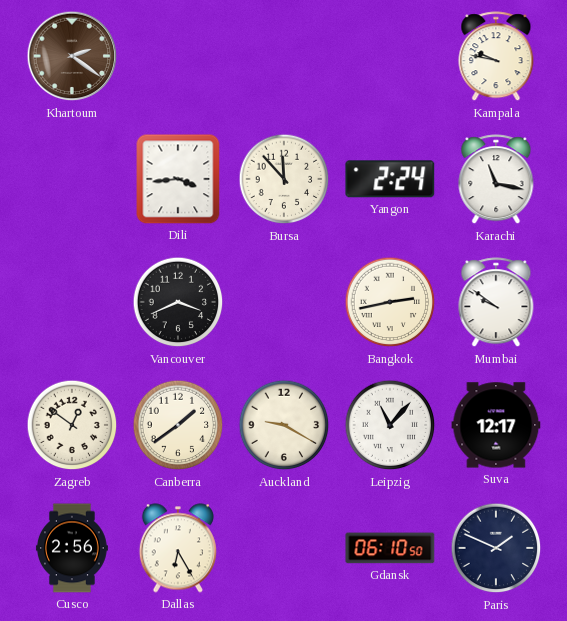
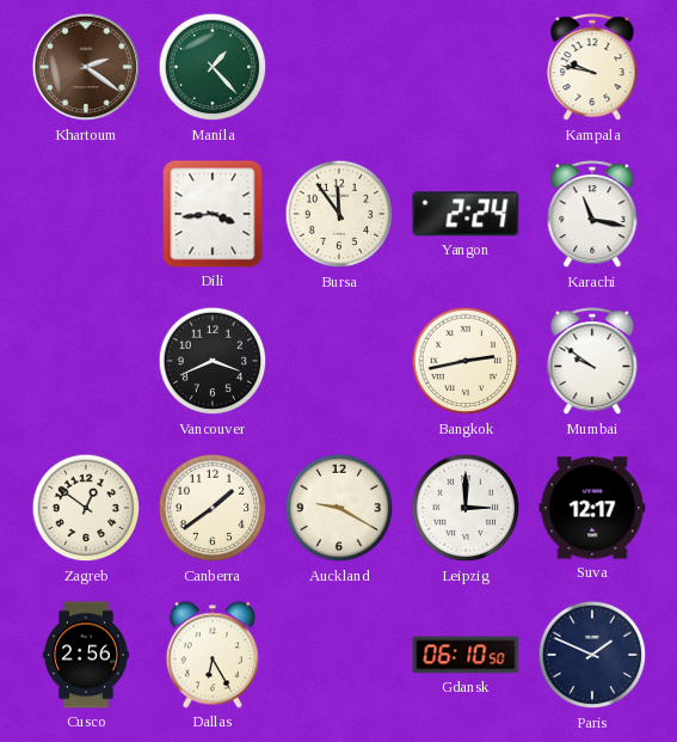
Manila: none -> 1:23 (213, 67)
Bursa: 11:53 -> 11:54 (339, 214)
Leipzig: 11:07 -> 3:00 (466, 508)
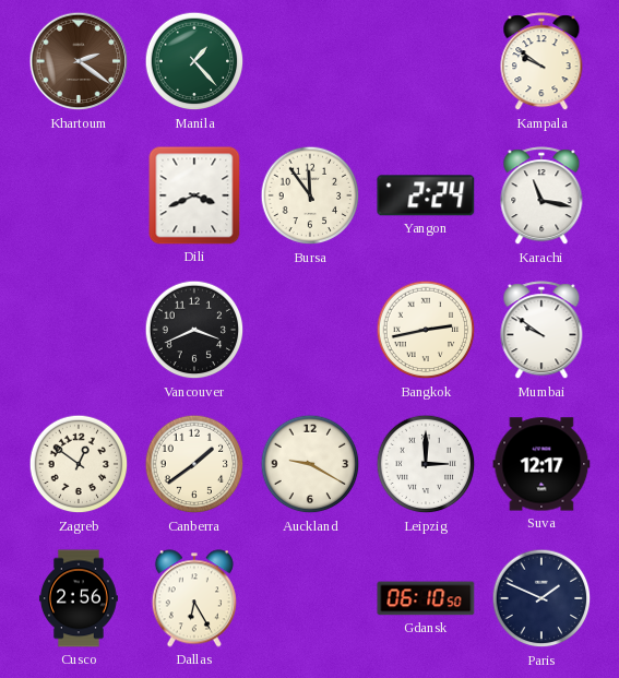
Kampala: 9:47 -> 9:51 (541, 62)
Dili: 3:44 -> 3:41 (194, 195)
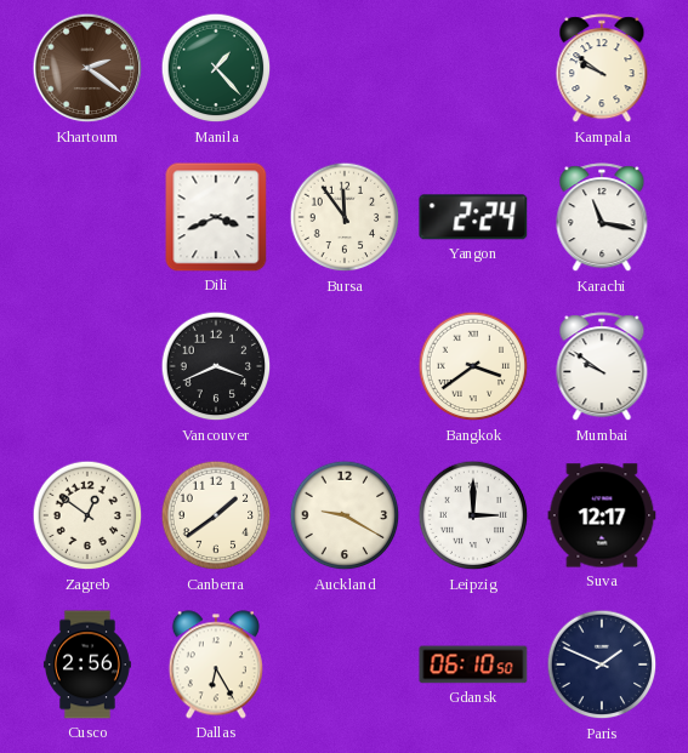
Bangkok: 2:43 -> 3:39 (473, 366)
